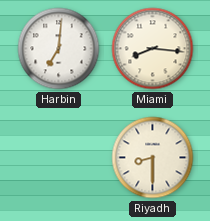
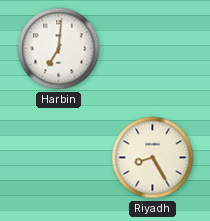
Miami: 8:16 -> none (153, 49)
Riyadh: 8:30 -> 8:25 (153, 158)
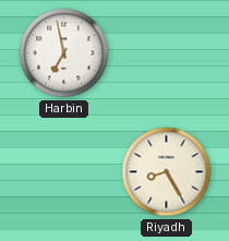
Harbin: 7:01 -> 6:58 (64, 53)
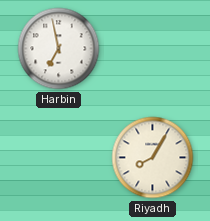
Riyadh: 8:25 -> 8:05 (153, 158)
